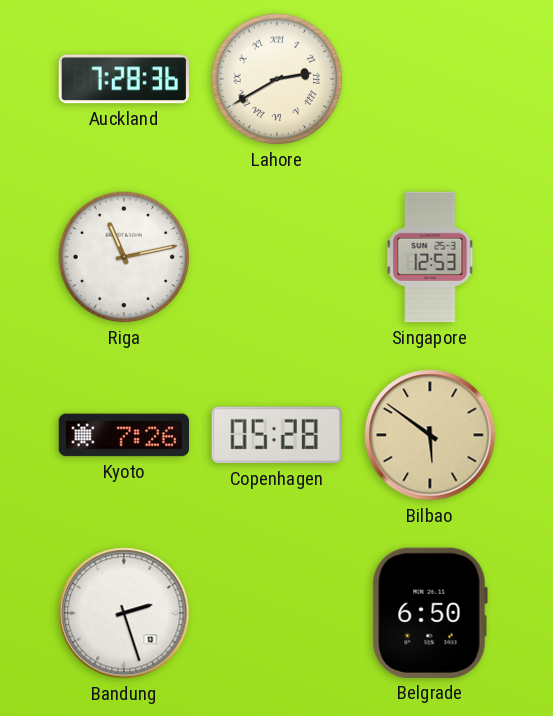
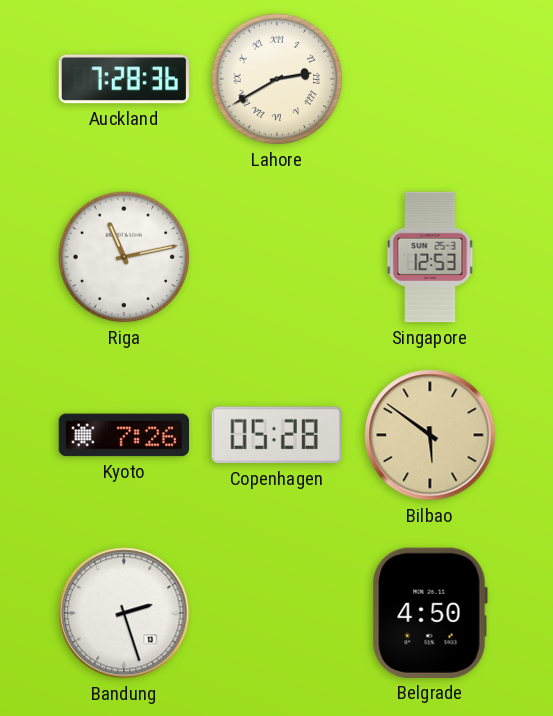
Belgrade: 6:50 -> 4:50 (430, 613)
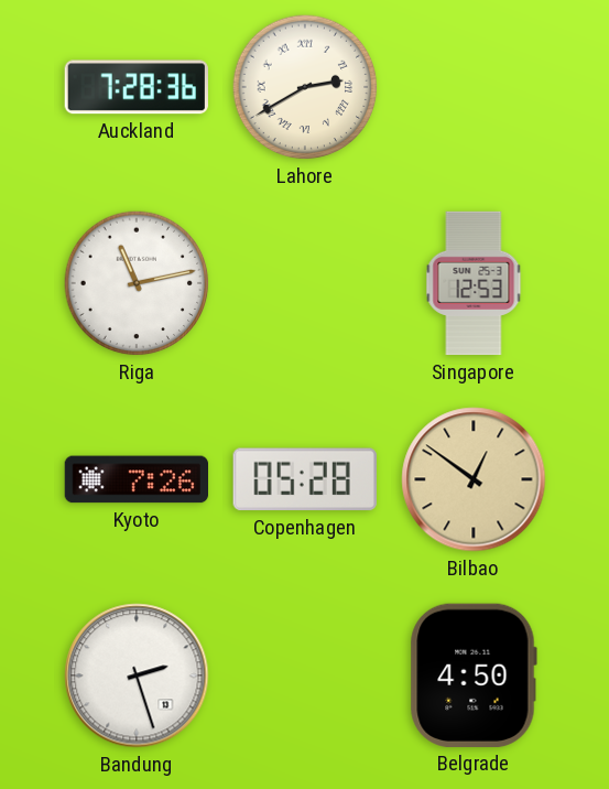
Bilbao: 5:51 -> 12:51 (474, 479)
